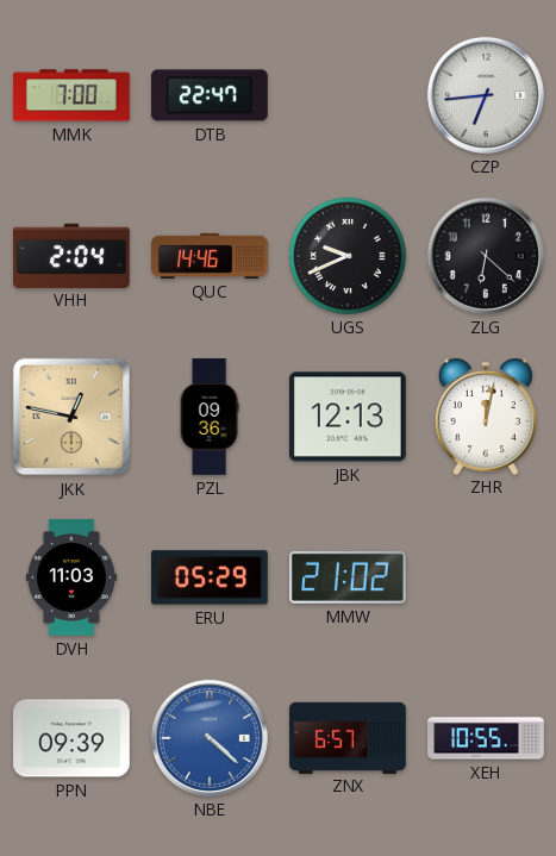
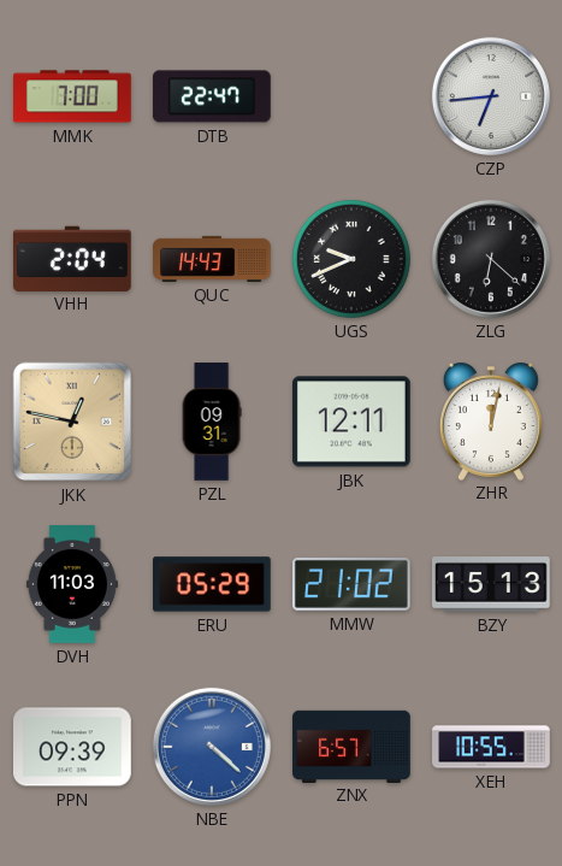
QUC: 14:46 -> 14:43 (213, 259)
PZL: 09:36 -> 09:31 (212, 422)
JBK: 12:13 -> 12:11 (351, 422)
BZY: none -> 15:13 (492, 585)
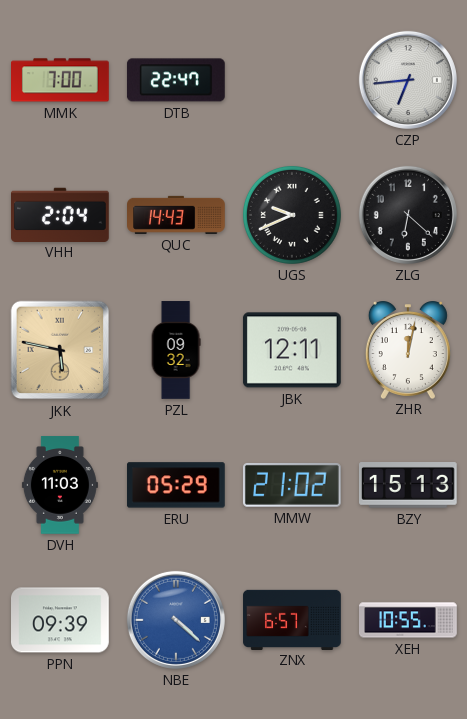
JKK: 12:47 -> 5:47 (60, 350)
PZL: 09:31 -> 09:32 (176, 350)
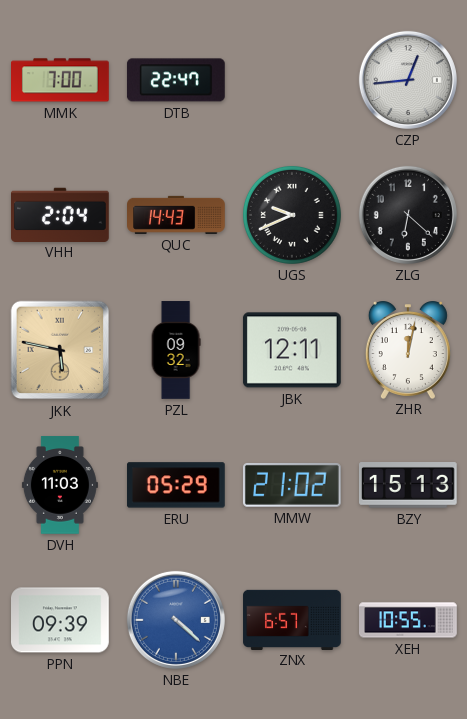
CZP: 6:44 -> 12:44 (408, 80)
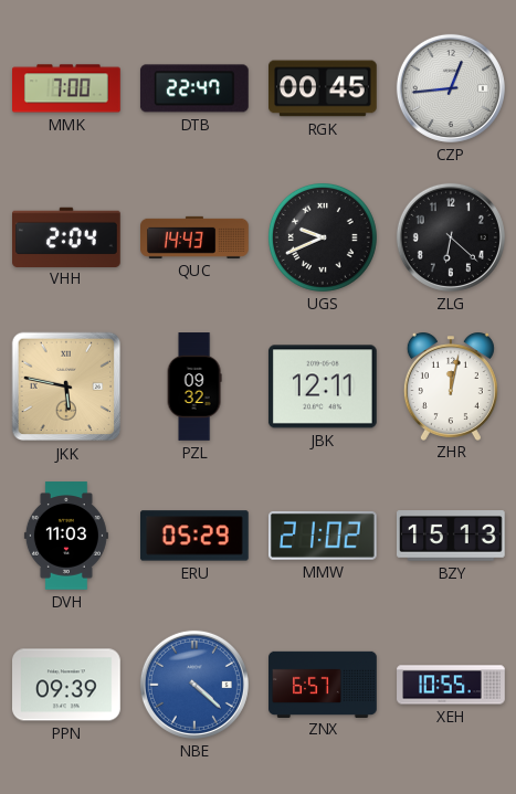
RGK: none -> 00:45 (324, 88)
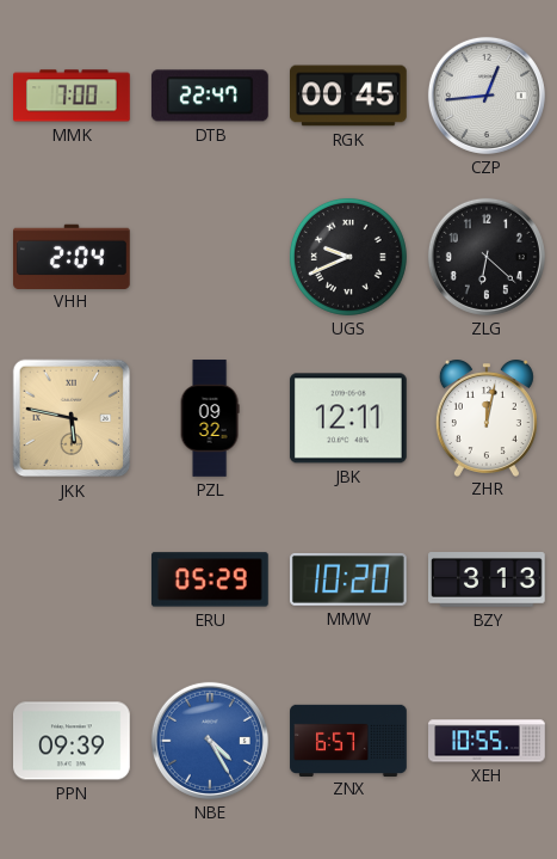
QUC: 14:43 -> none (196, 237)
DVH: 11:03 -> none (66, 536)
MMW: 21:02 -> 10:20 (348, 579)
BZY: 15:13 -> 3:13 (488, 581)
NBE: 4:22 -> 4:25 (210, 741)
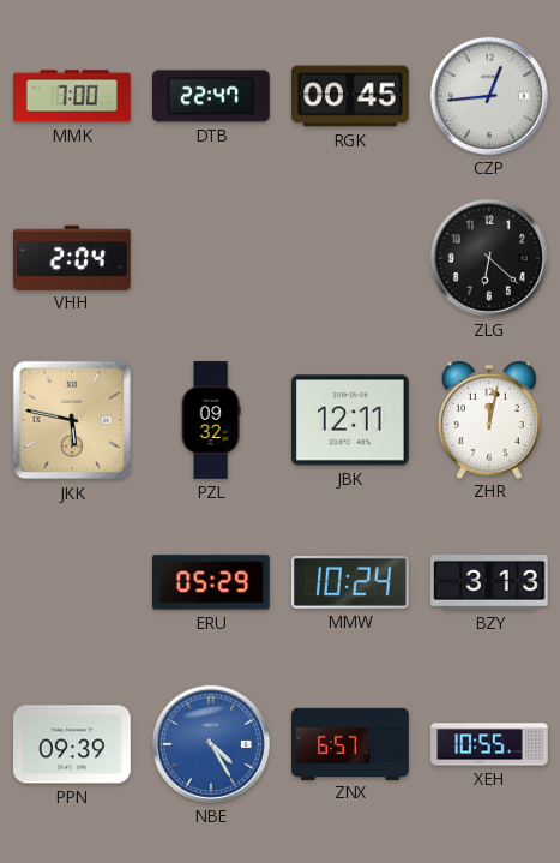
UGS: 9:41 -> none (348, 257)
MMW: 10:20 -> 10:24 (350, 582)
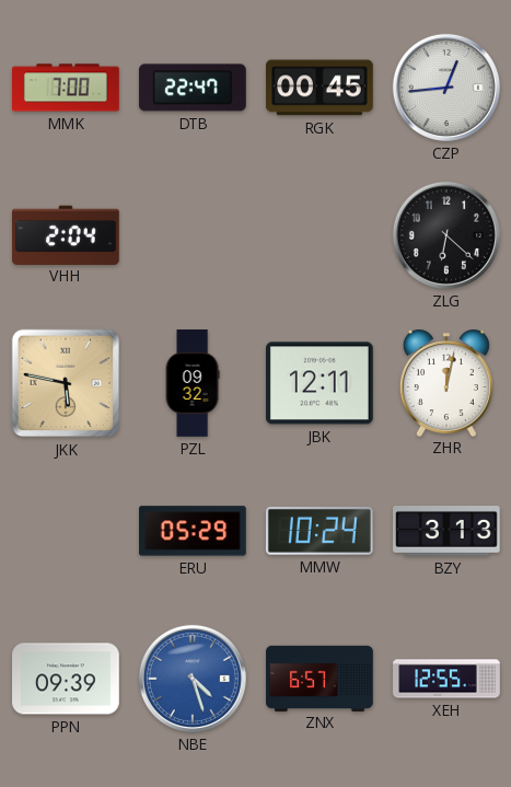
NBE: 4:25 -> 4:27 (193, 679)
XEH: 10:55 -> 12:55 (446, 679)
